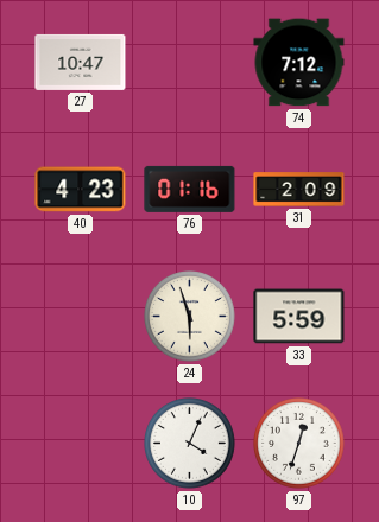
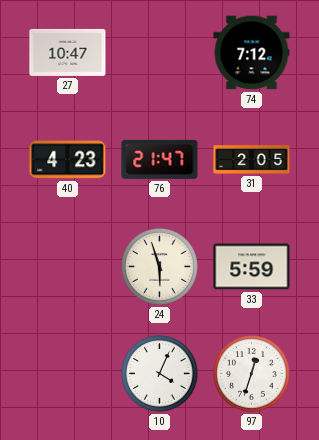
76: 01:16 -> 21:47 (160, 159)
31: 2:09 -> 2:05 (252, 160)
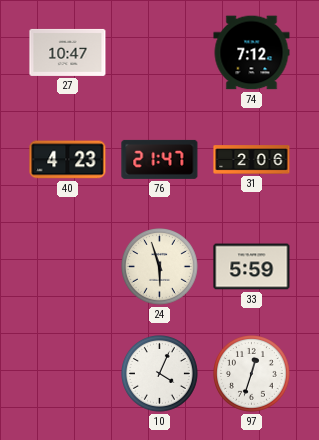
31: 2:05 -> 2:06 (252, 160)
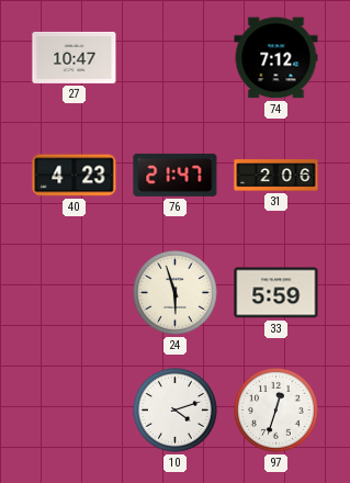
10: 4:04 -> 4:12 (176, 411)
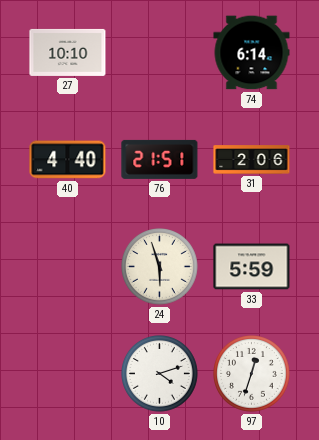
27: 10:47 -> 10:10 (68, 52)
74: 7:12 -> 6:14 (252, 53)
40: 4:23 -> 4:40 (68, 160)
76: 21:47 -> 21:51 (160, 159)
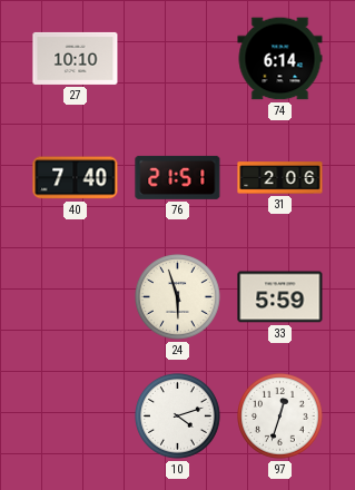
40: 4:40 -> 7:40 (76, 178)
